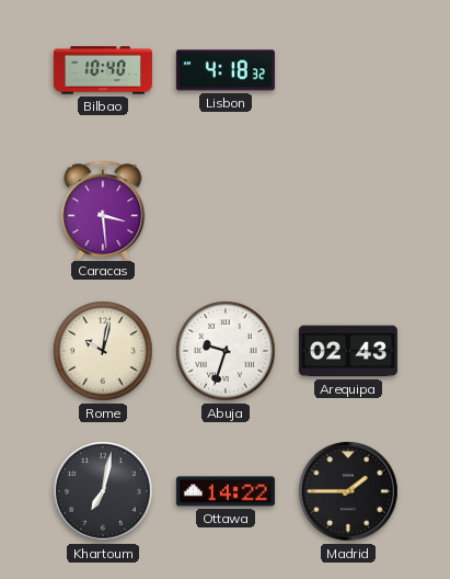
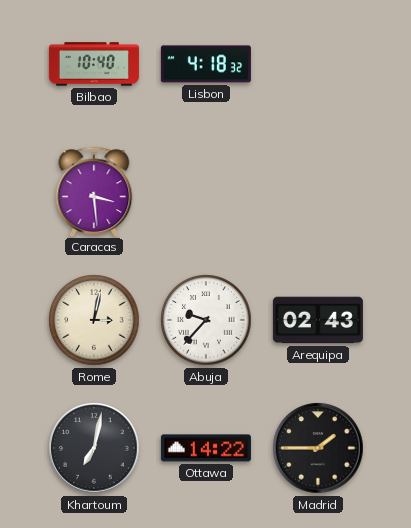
Rome: 10:02 -> 3:02 (94, 320)
Abuja: 9:33 -> 9:37 (206, 320)
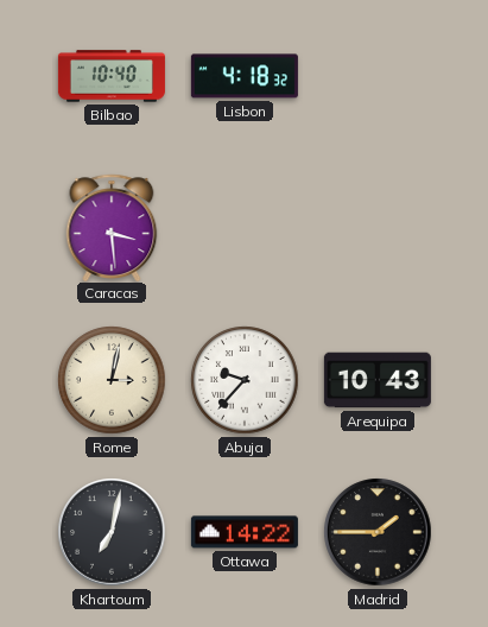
Arequipa: 02:43 -> 10:43 (378, 380)
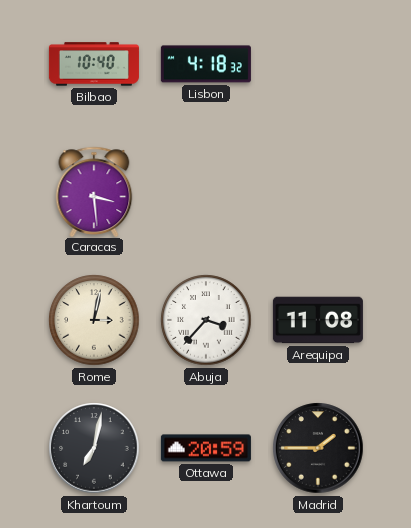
Abuja: 9:37 -> 3:37 (206, 320)
Arequipa: 10:43 -> 11:08 (318, 320)
Ottawa: 14:22 -> 20:59 (206, 448)
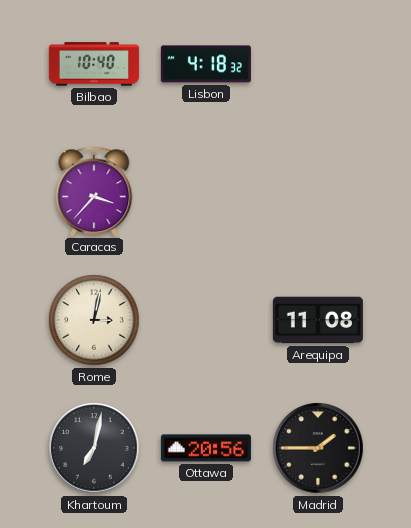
Caracas: 3:29 -> 3:37 (94, 191)
Abuja: 3:37 -> none (206, 320)
Ottawa: 20:59 -> 20:56 (206, 448)
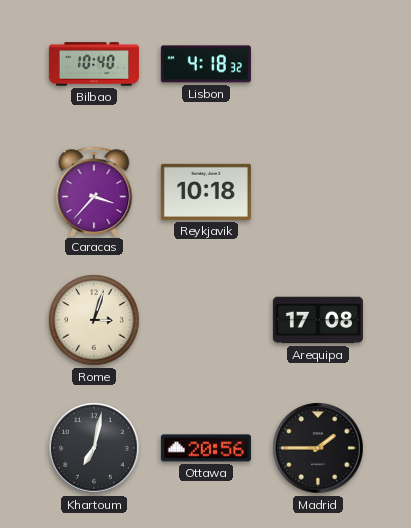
Reykjavik: none -> 10:18 (206, 192)
Rome: 3:02 -> 3:03 (94, 320)
Arequipa: 11:08 -> 17:08 (318, 320)
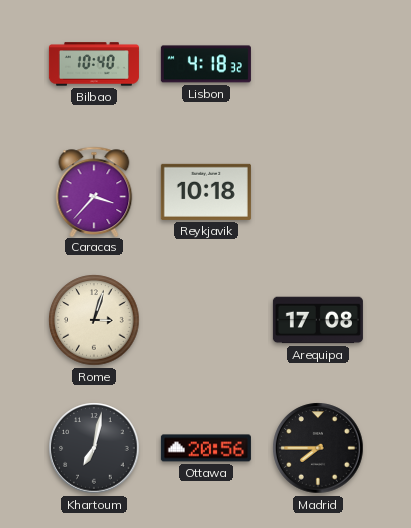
Madrid: 1:45 -> 7:45 (318, 448)
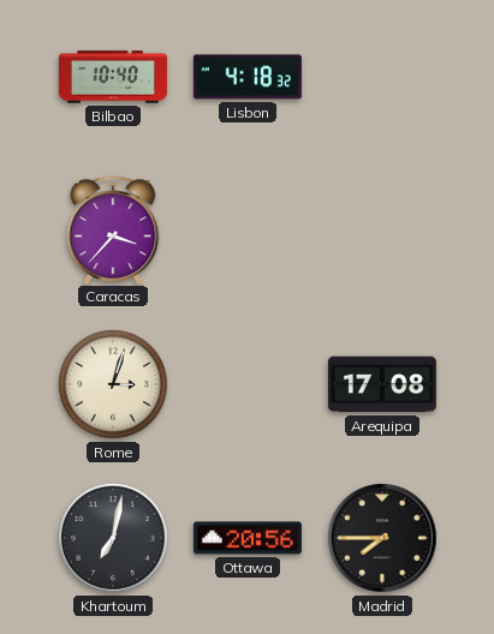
Reykjavik: 10:18 -> none (206, 192)
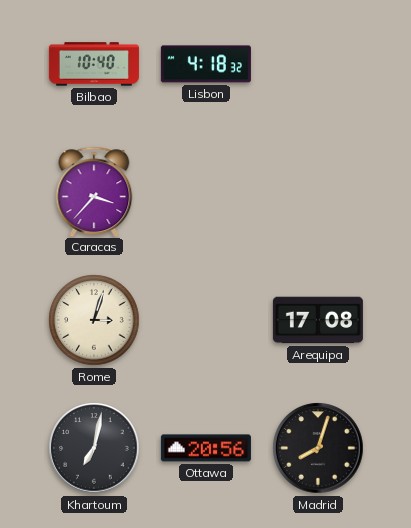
Madrid: 7:45 -> 8:03 (318, 448)
